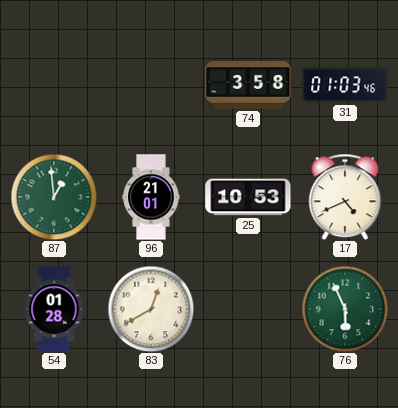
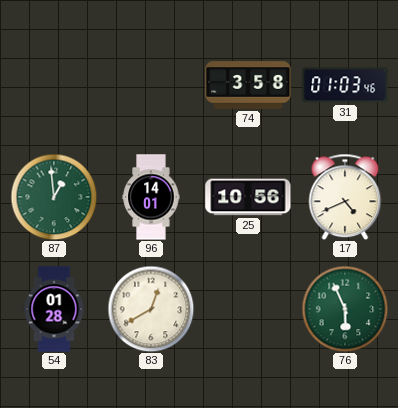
96: 21:01 -> 14:01 (151, 197)
25: 10:53 -> 10:56 (248, 197)
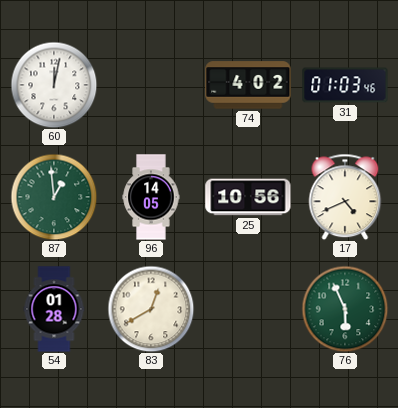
60: none -> 12:02 (54, 85)
74: 3:58 -> 4:02 (248, 85)
96: 14:01 -> 14:05 (151, 197)
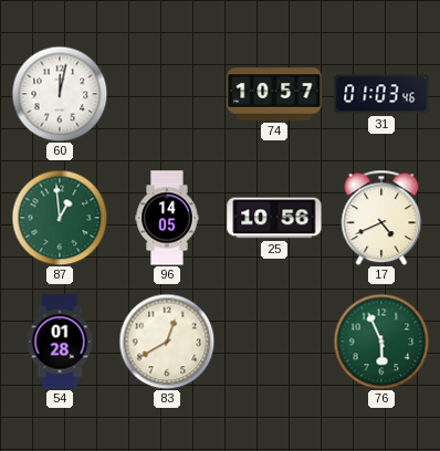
74: 4:02 -> 10:57 (274, 94)
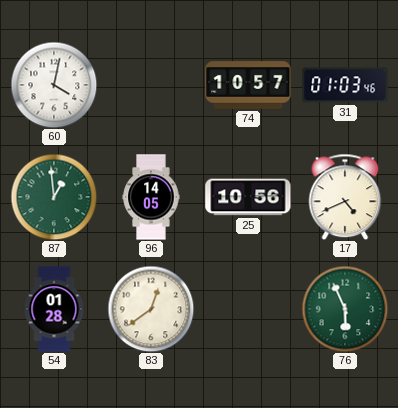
60: 12:02 -> 4:02 (54, 85)
83: 12:40 -> 12:39 (151, 309)
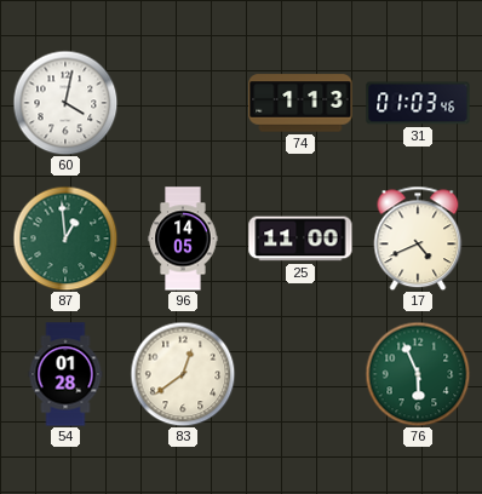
74: 10:57 -> 1:13 (300, 103)
25: 10:56 -> 11:00 (300, 239)
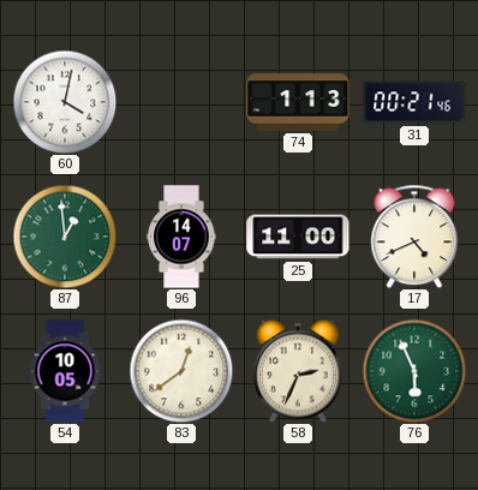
31: 01:03 -> 00:21 (414, 102)
96: 14:05 -> 14:07 (181, 237)
54: 01:28 -> 10:05 (65, 371)
58: none -> 2:34 (298, 371)
